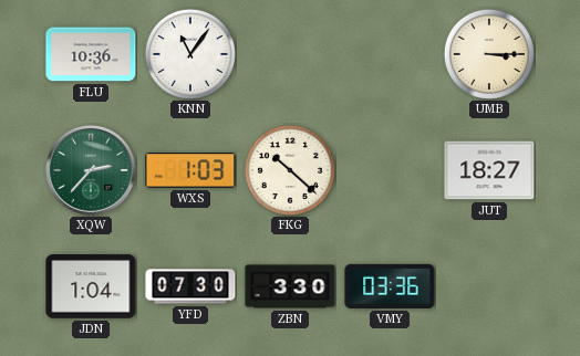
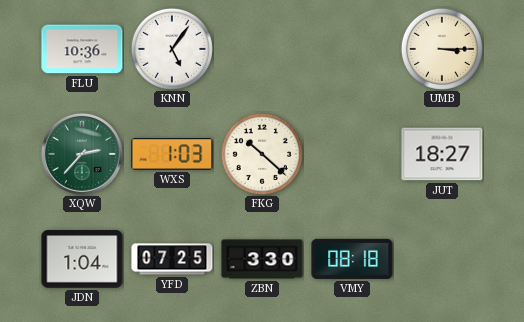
KNN: 11:06 -> 5:06 (172, 49)
YFD: 07:30 -> 07:25 (172, 259)
VMY: 03:36 -> 08:18 (352, 259)
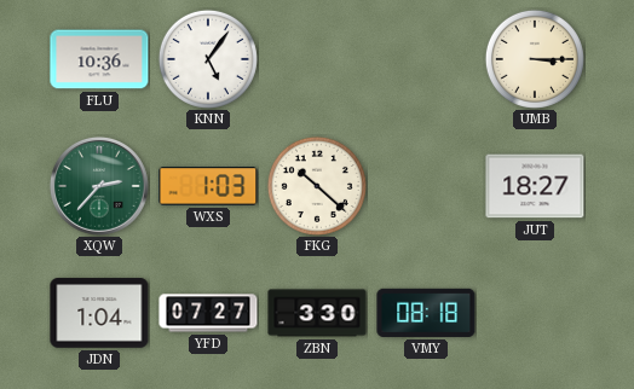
YFD: 07:25 -> 07:27 (208, 313)
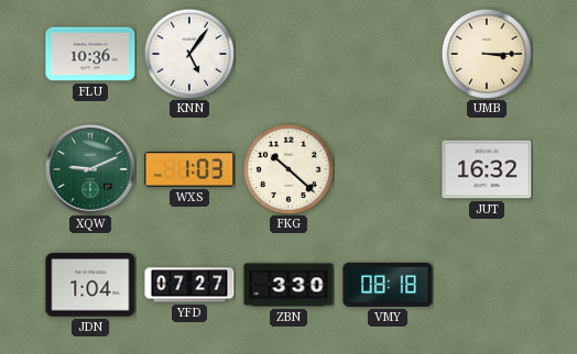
XQW: 2:37 -> 9:11 (90, 169)
JUT: 18:27 -> 16:32 (487, 169)
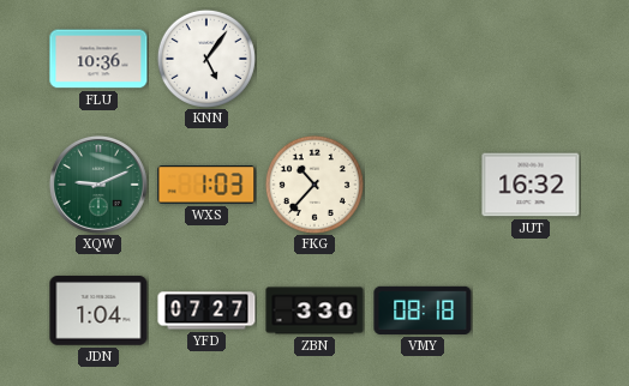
UMB: 3:15 -> none (487, 54)
FKG: 10:22 -> 10:37 (314, 185)
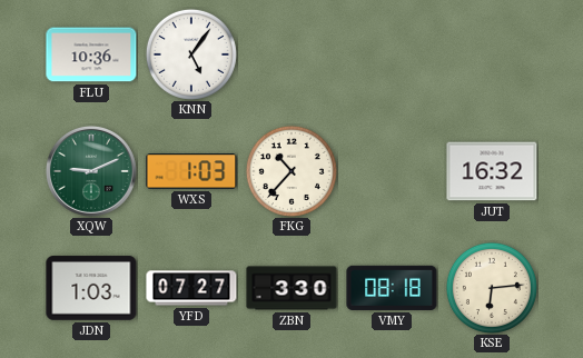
JDN: 1:04 -> 1:03 (91, 288)
KSE: none -> 6:14 (492, 288)
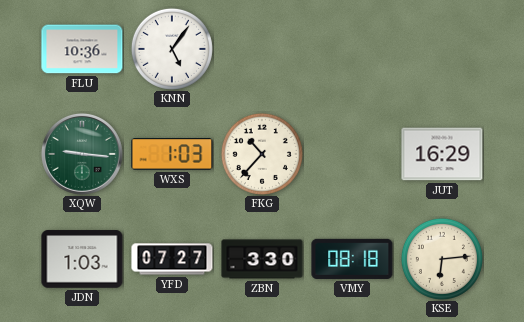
XQW: 9:11 -> 9:16 (82, 154)
JUT: 16:32 -> 16:29 (442, 154)
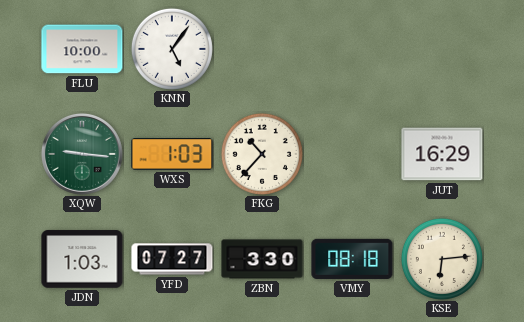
FLU: 10:36 -> 10:00 (82, 49)
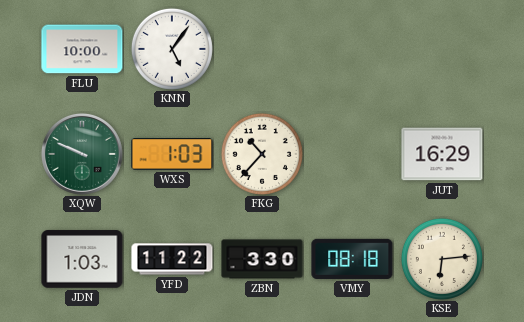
XQW: 9:16 -> 9:49 (82, 154)
YFD: 07:27 -> 11:22 (172, 259)
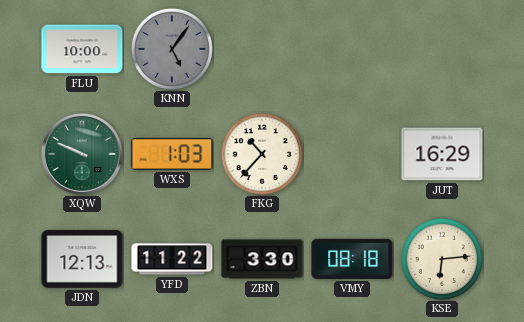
KNN dial: white -> grey (172, 49)
JDN: 1:03 -> 12:13 (82, 259)
